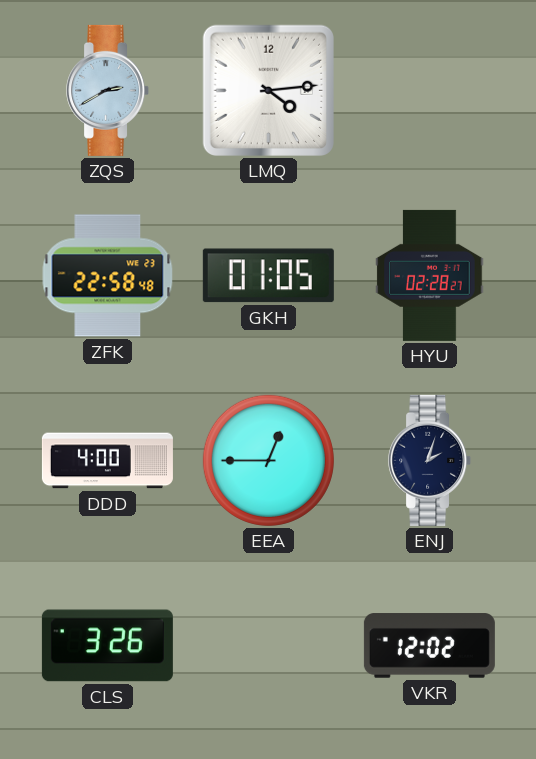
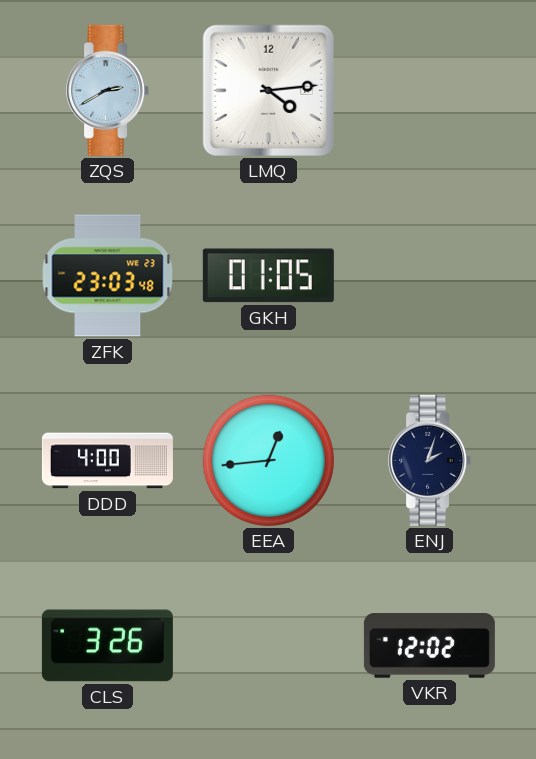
ZFK: 22:58 -> 23:03 (108, 276)
HYU: 02:28 -> none (430, 275)
EEA: 12:45 -> 12:44 (268, 460)
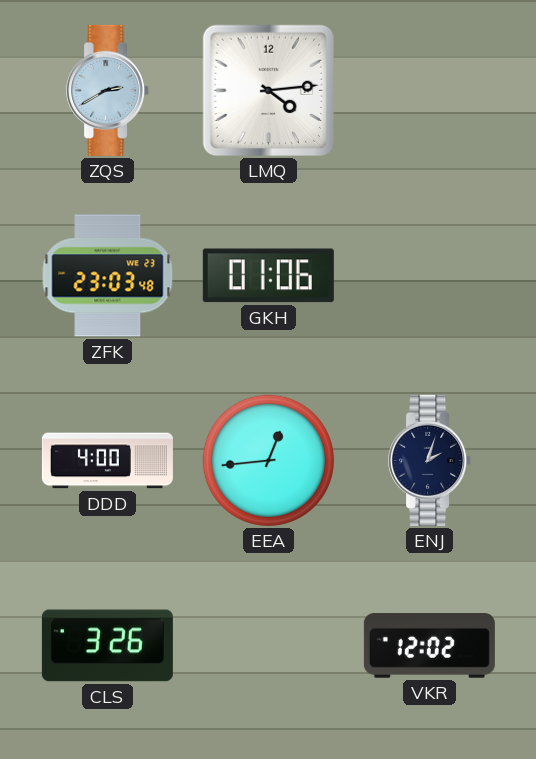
GKH: 01:05 -> 01:06 (268, 276)
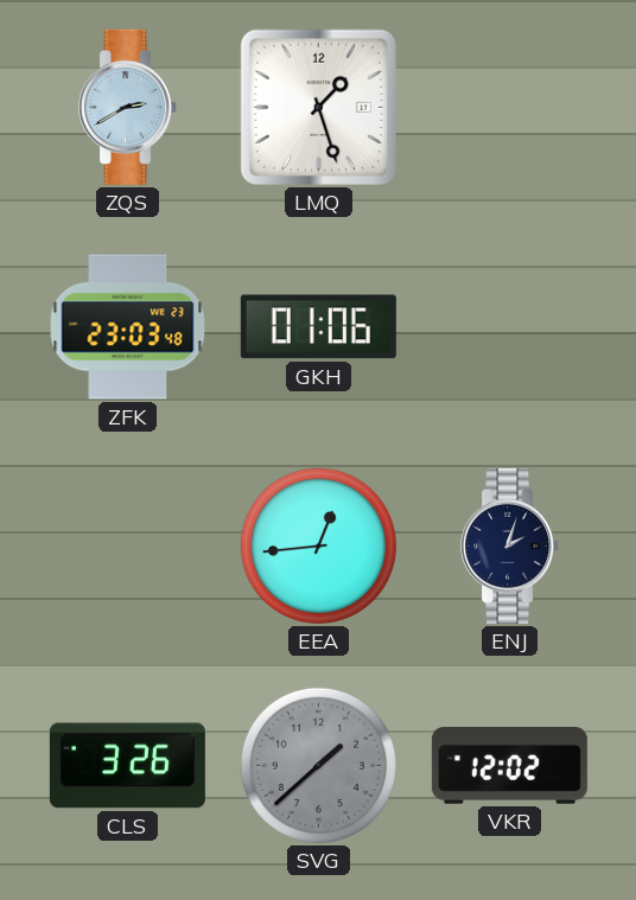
LMQ: 4:14 -> 1:27 (318, 107)
DDD: 4:00 -> none (107, 461)
SVG: none -> 1:38 (318, 765)
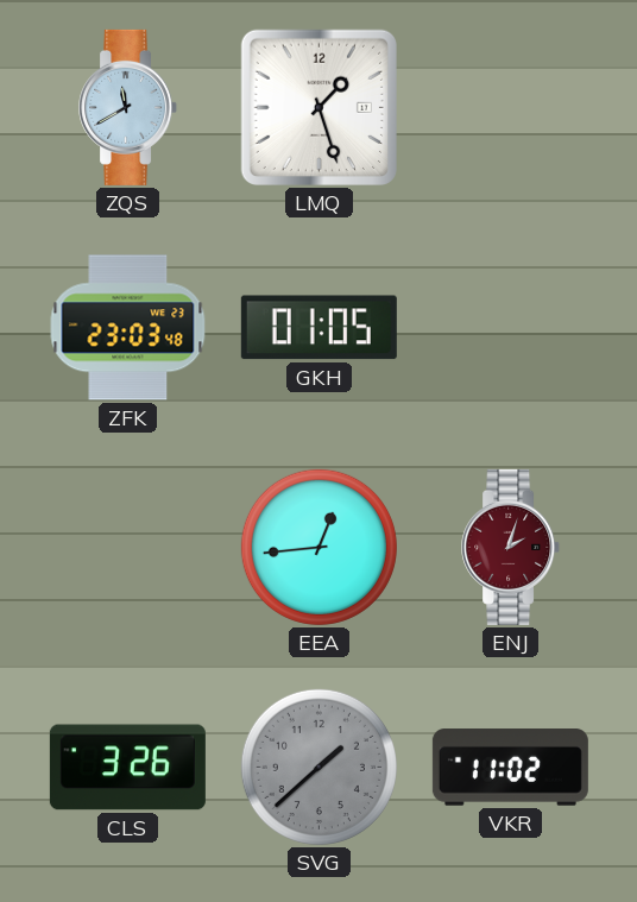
ZQS: 2:40 -> 11:40 (128, 107)
GKH: 01:06 -> 01:05 (318, 328)
ENJ dial: navy -> burgundy (511, 547)
VKR: 12:02 -> 11:02 (510, 768)
